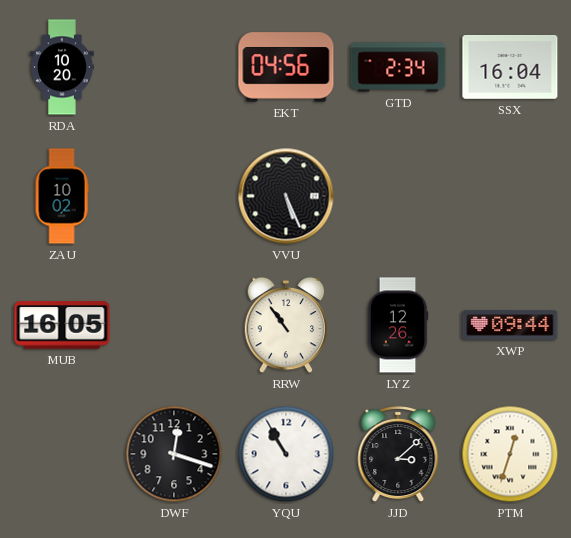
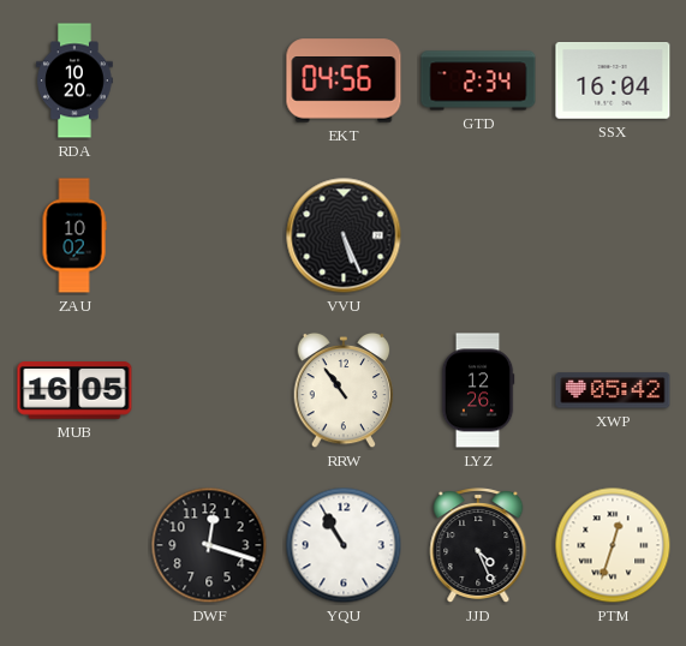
XWP: 09:44 -> 05:42 (613, 390)
JJD: 3:08 -> 4:26 (478, 546)
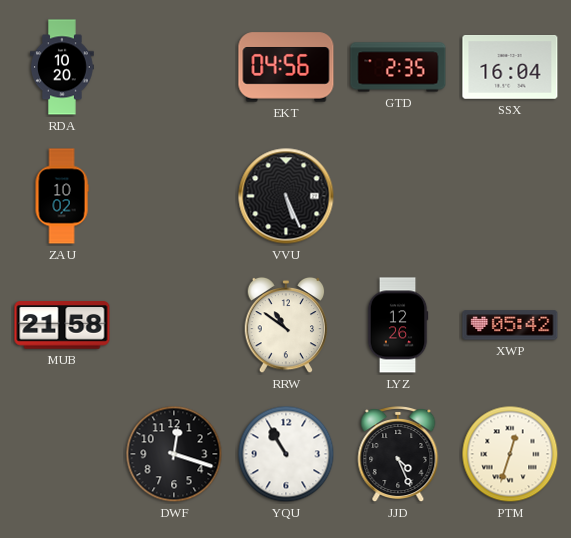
GTD: 2:34 -> 2:35 (398, 67)
MUB: 16:05 -> 21:58 (62, 325)
RRW: 10:54 -> 10:51 (286, 325)
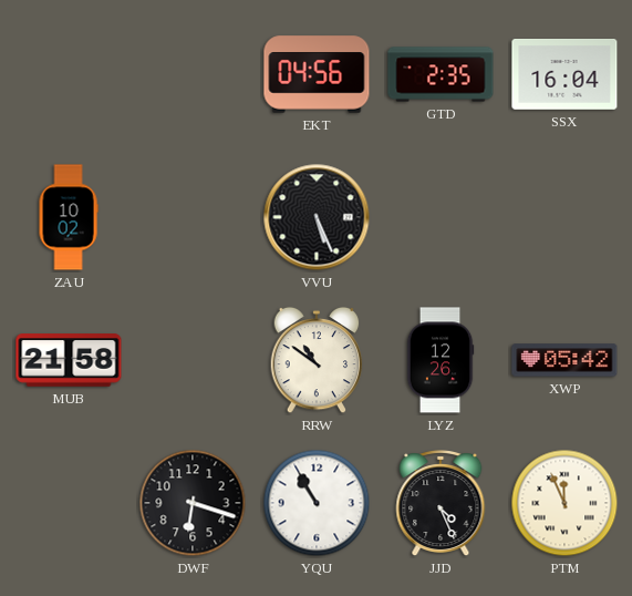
RDA: 10:20 -> none (62, 67)
DWF: 12:18 -> 6:18 (193, 503)
PTM: 12:33 -> 11:56 (564, 503)
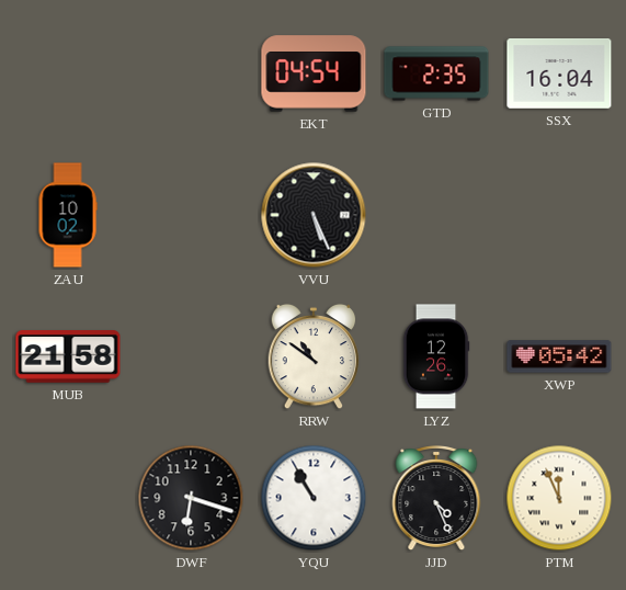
EKT: 04:56 -> 04:54 (314, 73)
